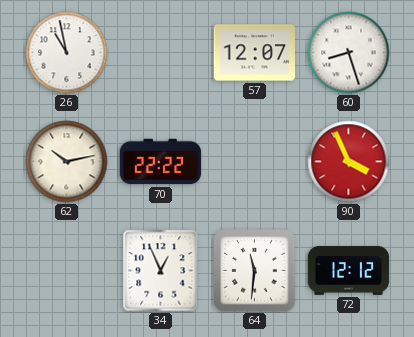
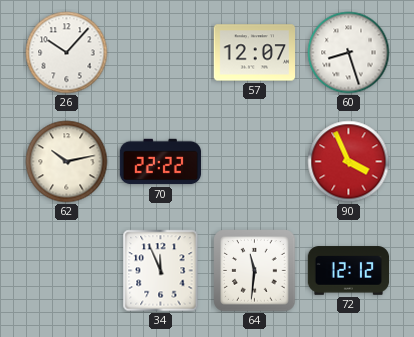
26: 10:58 -> 10:07 (67, 53)
34: 12:56 -> 11:56 (161, 271)
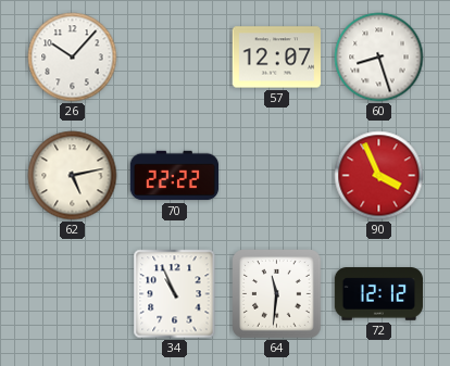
62: 10:13 -> 5:13 (73, 176)
34: 11:56 -> 10:56 (175, 294)
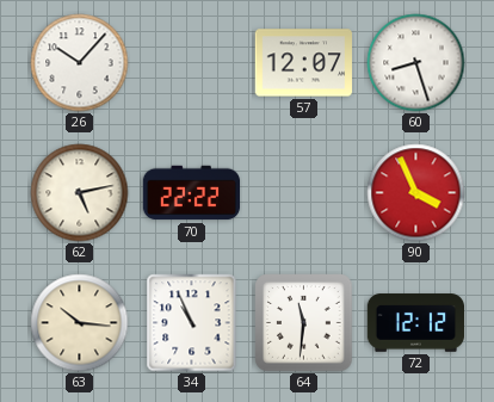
63: none -> 10:16 (80, 323)
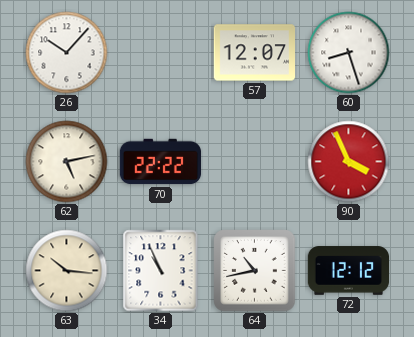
64: 11:31 -> 10:43 (255, 271)
